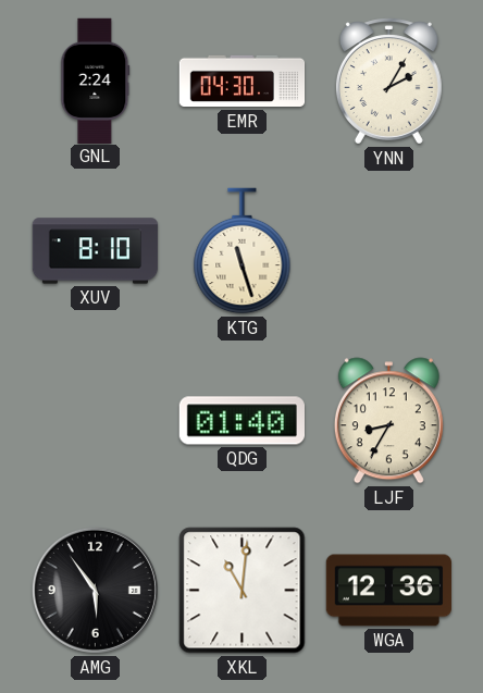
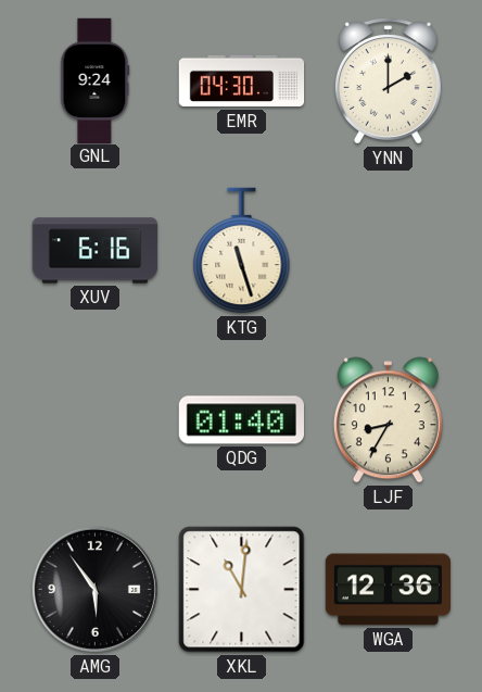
GNL: 2:24 -> 9:24 (96, 80)
YNN: 2:05 -> 2:00 (388, 81)
XUV: 8:10 -> 6:16 (96, 251)
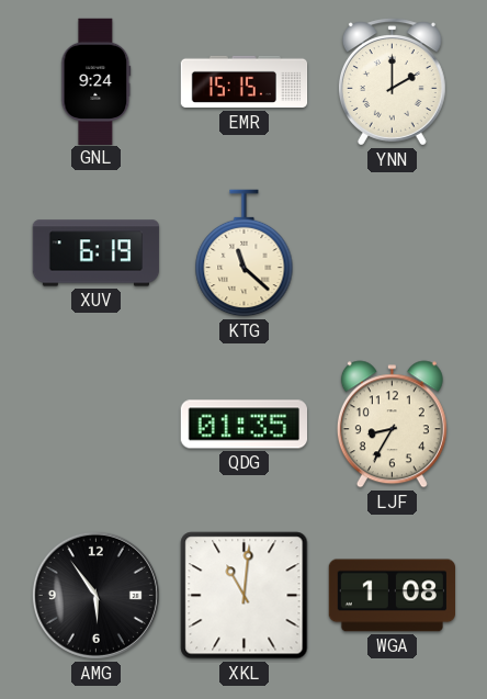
EMR: 04:30 -> 15:15 (245, 82)
XUV: 6:16 -> 6:19 (97, 253)
KTG: 11:27 -> 11:22 (245, 253)
QDG: 01:40 -> 01:35 (243, 425)
WGA: 12:36 -> 1:08 (392, 596)
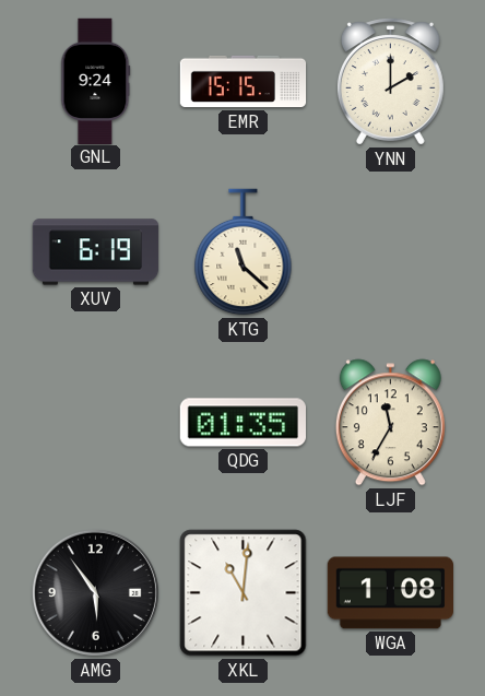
LJF: 8:35 -> 11:35 (390, 423)
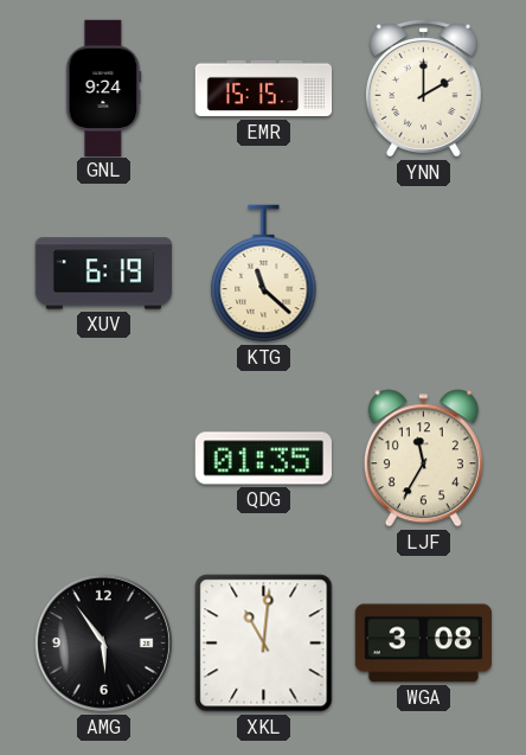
WGA: 1:08 -> 3:08 (423, 644)
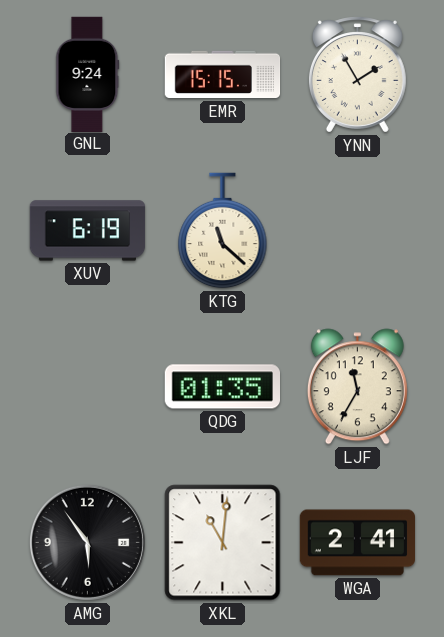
YNN: 2:00 -> 1:55 (357, 75)
WGA: 3:08 -> 2:41 (357, 543)
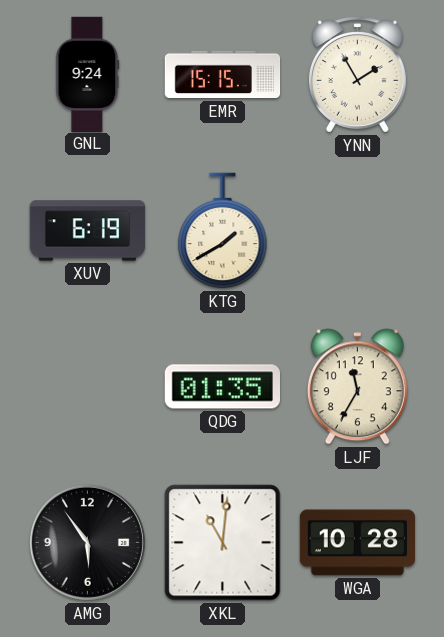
KTG: 11:22 -> 1:40 (223, 231)
WGA: 2:41 -> 10:28 (357, 543)
